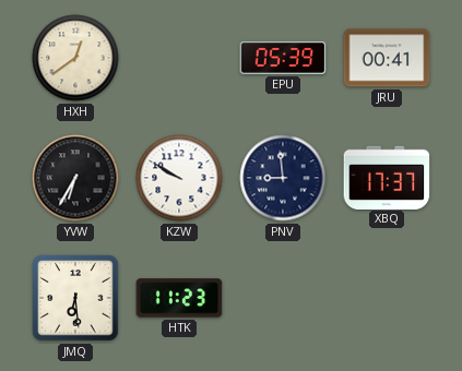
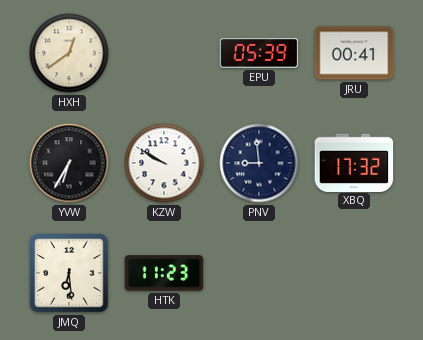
XBQ: 17:37 -> 17:32 (354, 162)
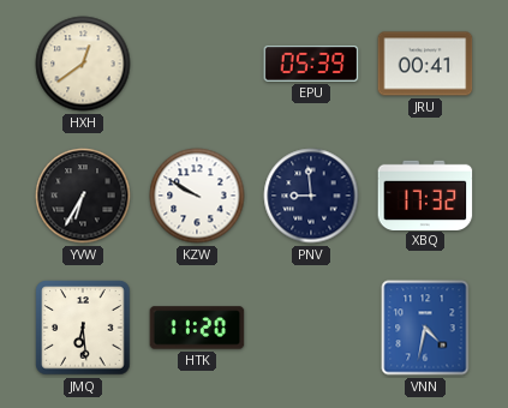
HTK: 11:23 -> 11:20 (197, 328)
VNN: none -> 4:32 (425, 328)
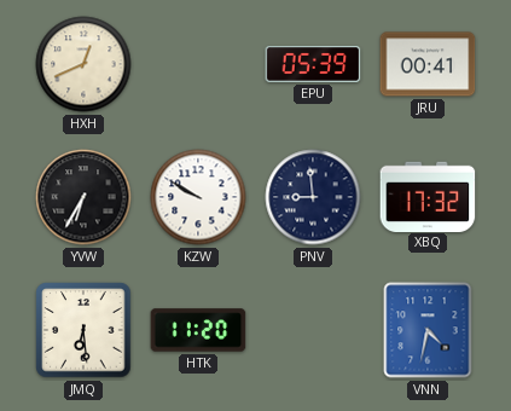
HXH: 12:39 -> 12:41 (83, 64)
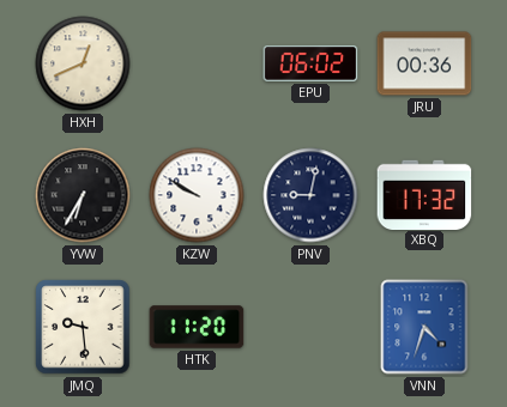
EPU: 05:39 -> 06:02 (310, 63)
JRU: 00:41 -> 00:36 (424, 63)
PNV: 8:59 -> 9:02 (310, 195)
JMQ: 6:29 -> 9:29 (83, 327)
VNN: 4:32 -> 4:33 (424, 327)
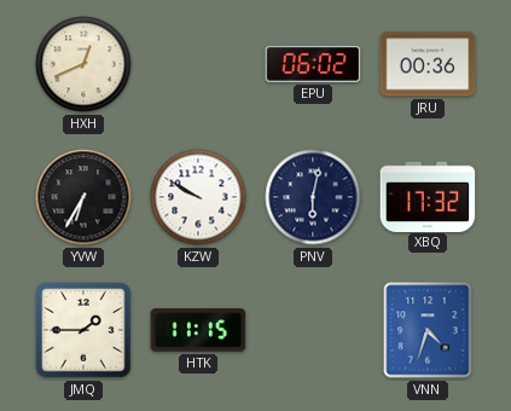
PNV: 9:02 -> 6:02 (313, 197)
JMQ: 9:29 -> 1:45 (83, 330)
HTK: 11:20 -> 11:15 (198, 330)
